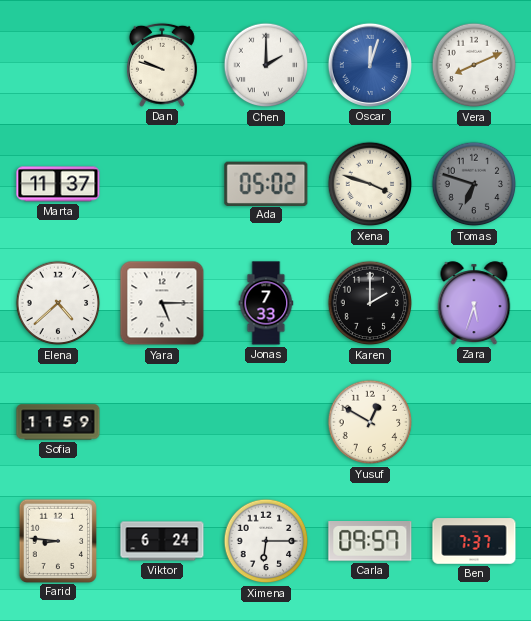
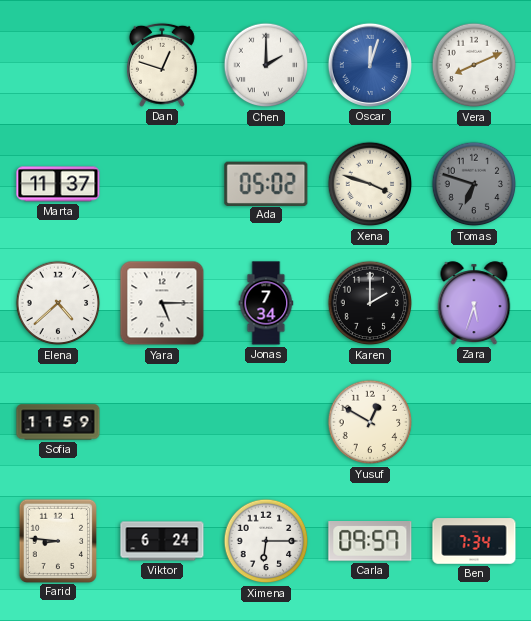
Dan: 9:48 -> 12:48 (162, 65)
Jonas: 7:33 -> 7:34 (266, 303)
Ben: 7:37 -> 7:34 (474, 541)
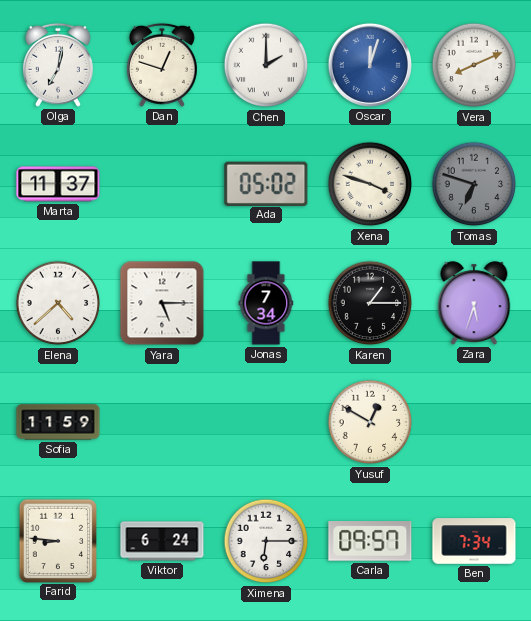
Olga: none -> 7:02 (58, 65)
Karen: 2:00 -> 1:15 (370, 303)
